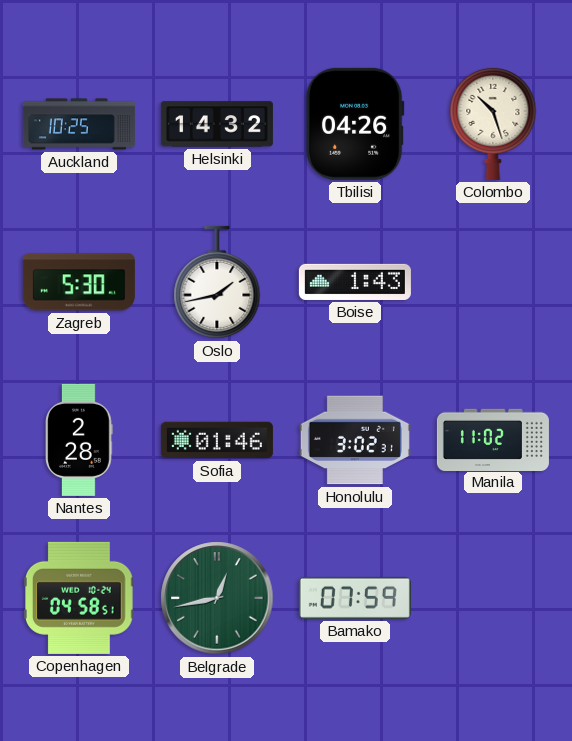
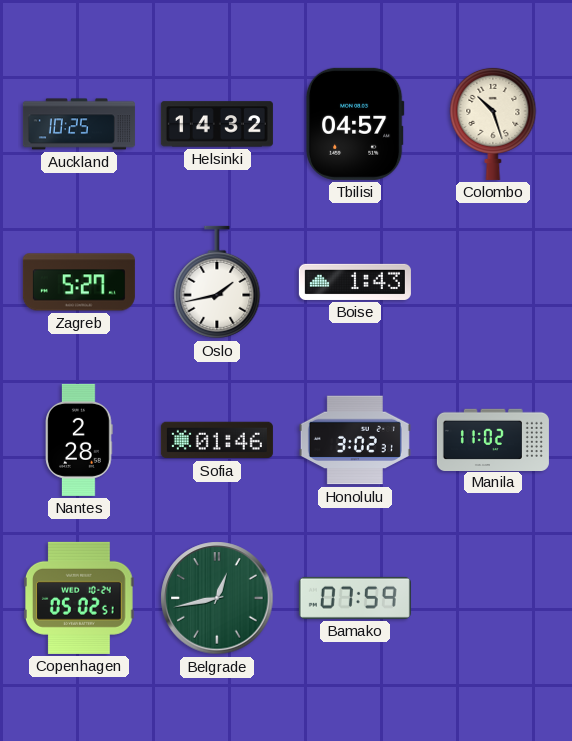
Tbilisi: 04:26 -> 04:57 (355, 124)
Zagreb: 5:30 -> 5:27 (79, 282)
Copenhagen: 04:58 -> 05:02 (80, 598)
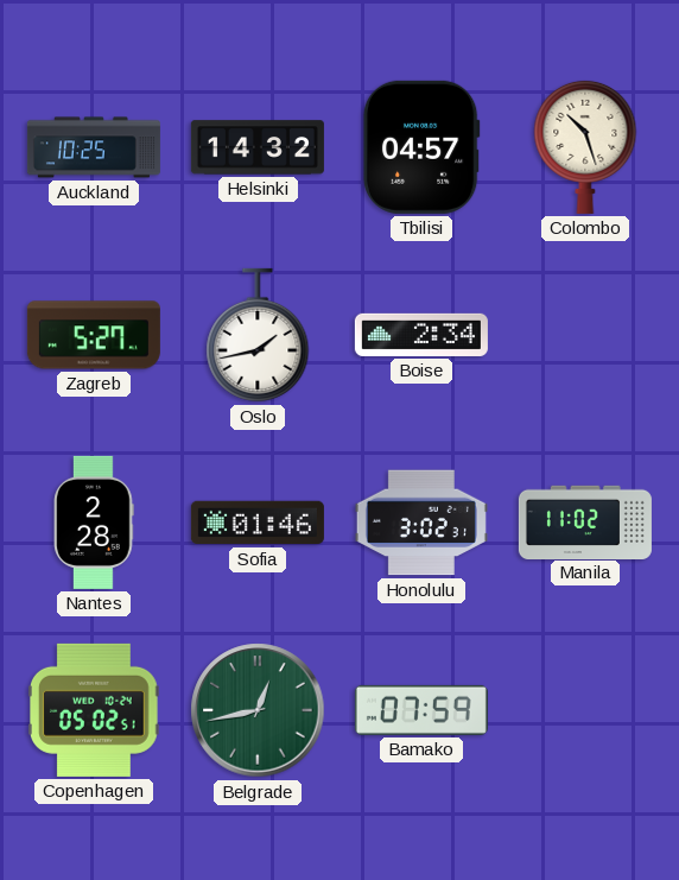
Boise: 1:43 -> 2:34 (421, 335)
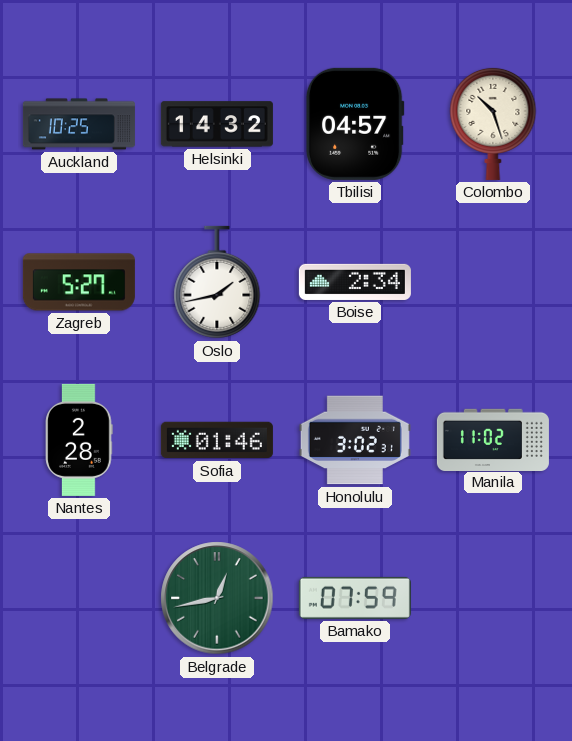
Copenhagen: 05:02 -> none (95, 710)
